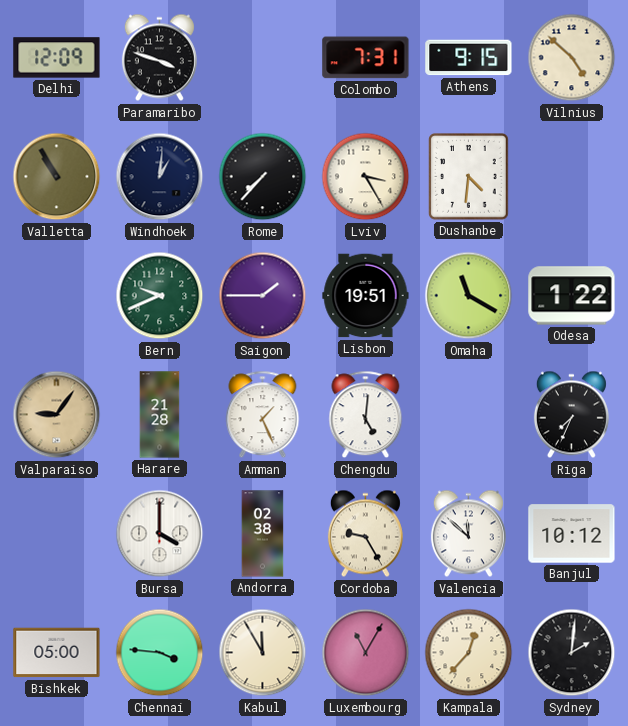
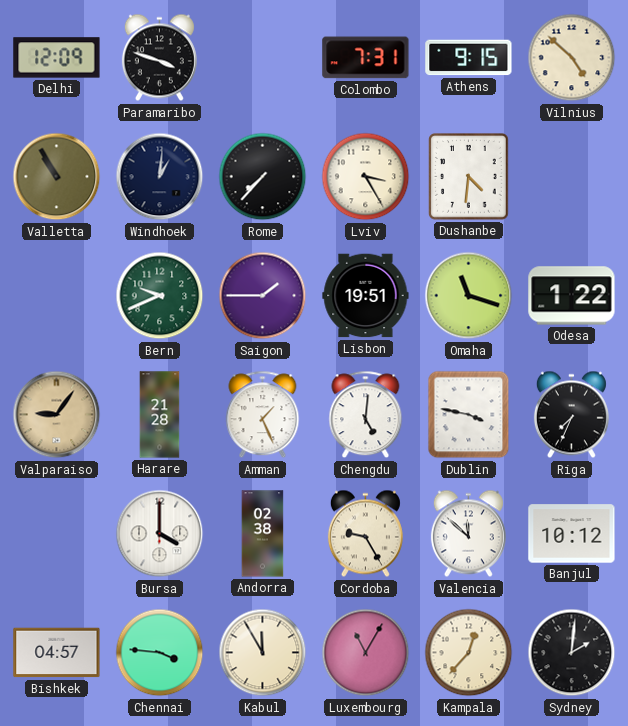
Omaha: 11:20 -> 11:18 (469, 296)
Dublin: none -> 3:47 (469, 415)
Bishkek: 05:00 -> 04:57 (57, 653)
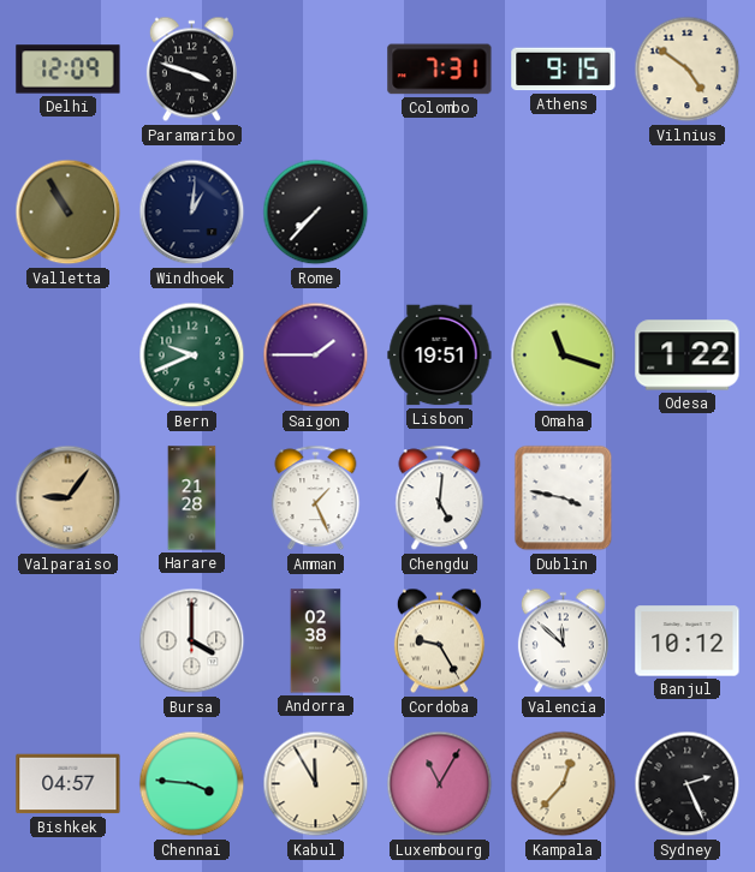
Vilnius: 4:52 -> 4:51 (688, 70)
Lviv: 3:25 -> none (366, 177)
Dushanbe: 4:31 -> none (469, 177)
Riga: 7:34 -> none (571, 415)
Sydney: 2:01 -> 2:26 (688, 784)
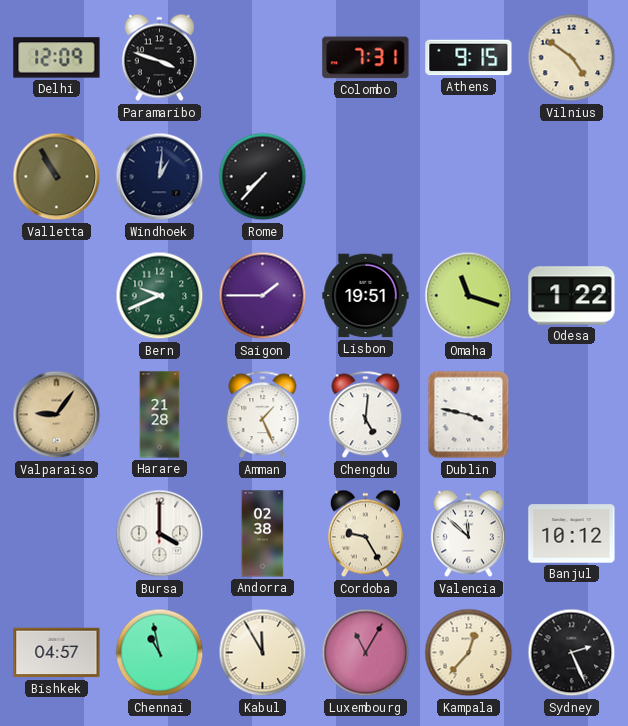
Chennai: 3:46 -> 10:58 (160, 653)
